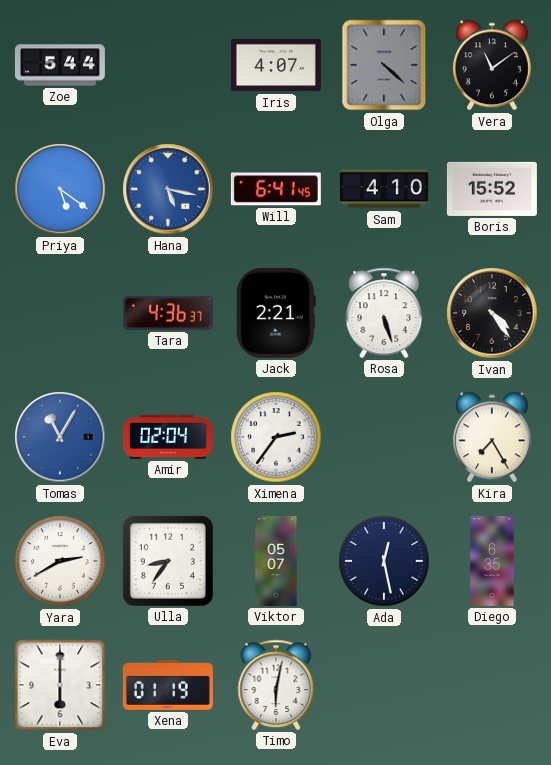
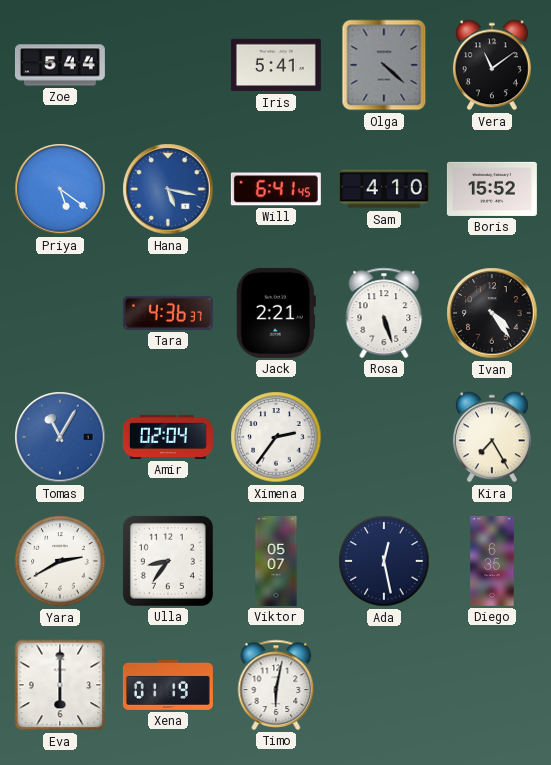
Iris: 4:07 -> 5:41 (276, 65)
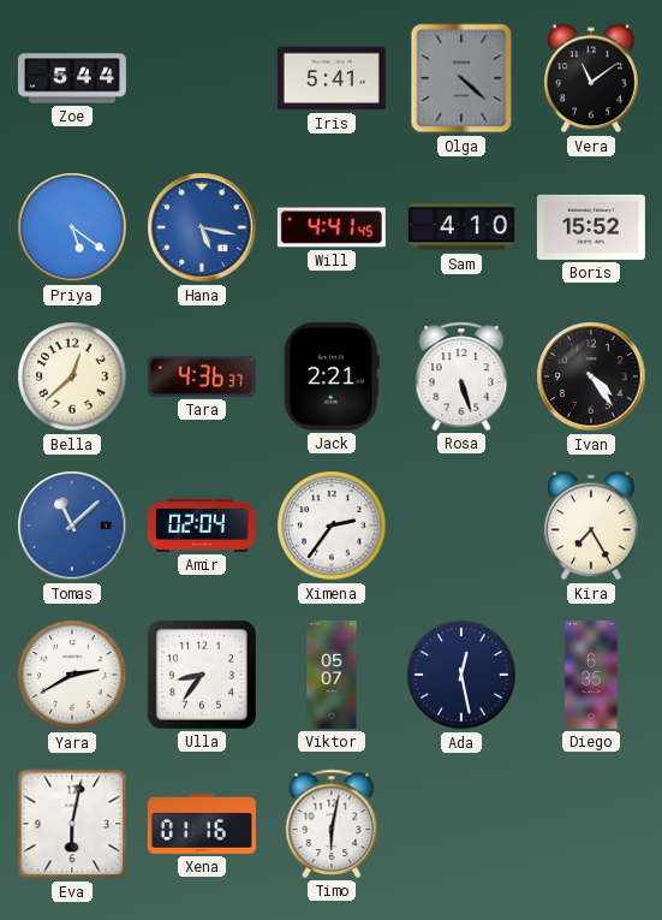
Will: 6:41 -> 4:41 (332, 227)
Bella: none -> 12:38 (72, 376)
Tomas: 11:05 -> 11:08 (72, 526)
Eva: 6:00 -> 6:02 (72, 824)
Xena: 01:19 -> 01:16 (202, 824)
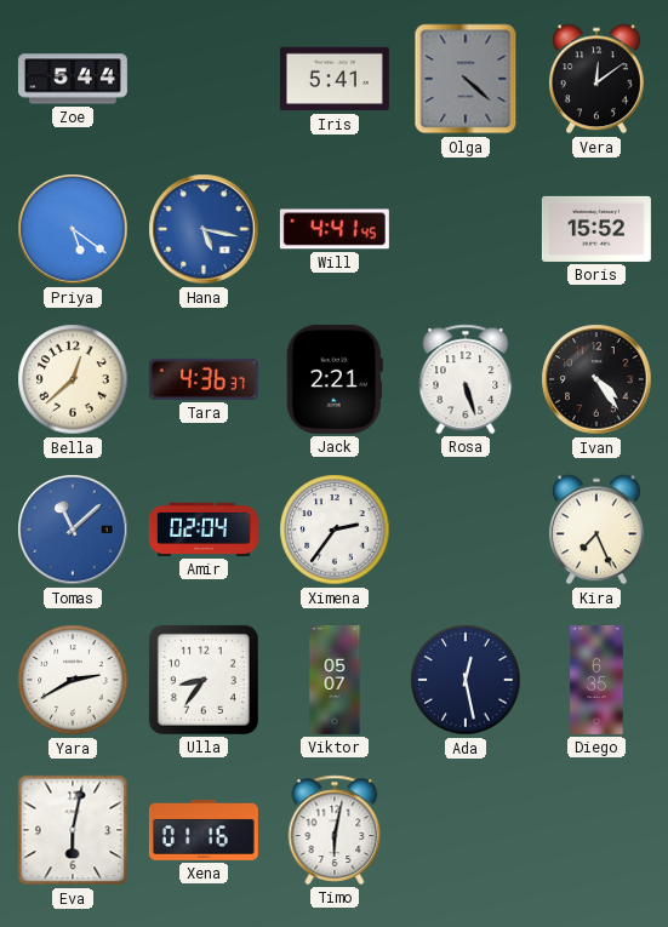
Vera: 11:09 -> 12:09 (596, 79)
Sam: 4:10 -> none (461, 227)
Kira: 7:25 -> 7:26 (596, 530)
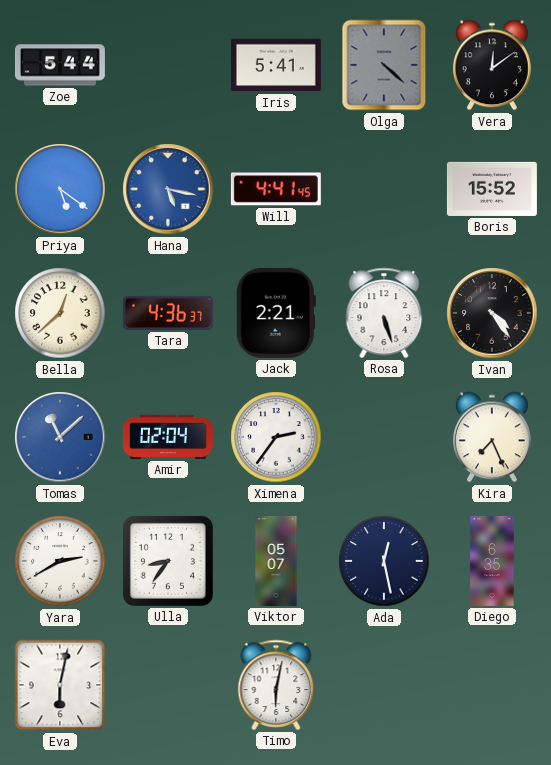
Xena: 01:16 -> none (204, 830)
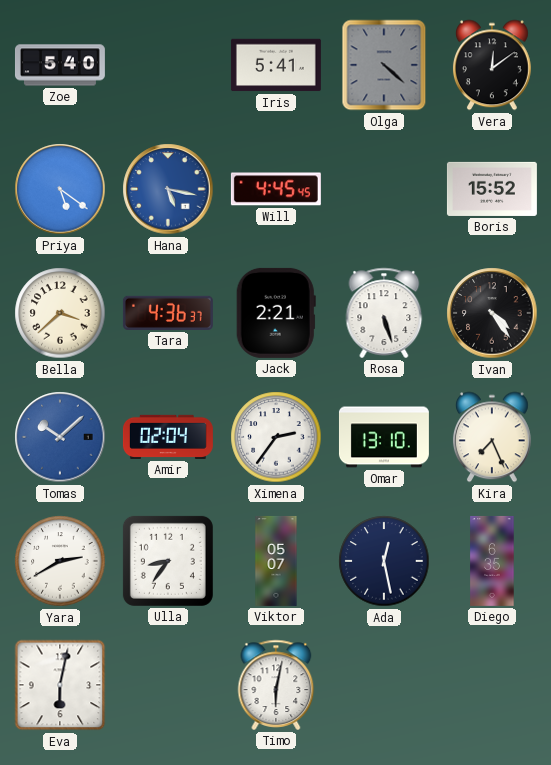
Zoe: 5:44 -> 5:40 (60, 65)
Will: 4:41 -> 4:45 (276, 189)
Bella: 12:38 -> 3:38 (60, 313)
Tomas: 11:08 -> 10:08 (60, 437)
Omar: none -> 13:10 (384, 437)
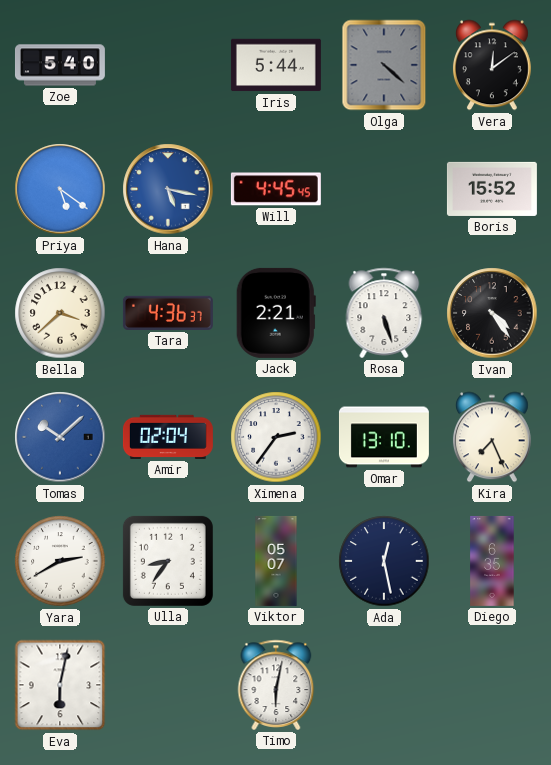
Iris: 5:41 -> 5:44 (276, 65)
